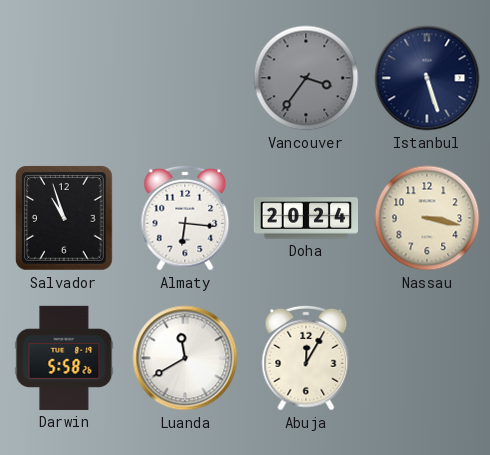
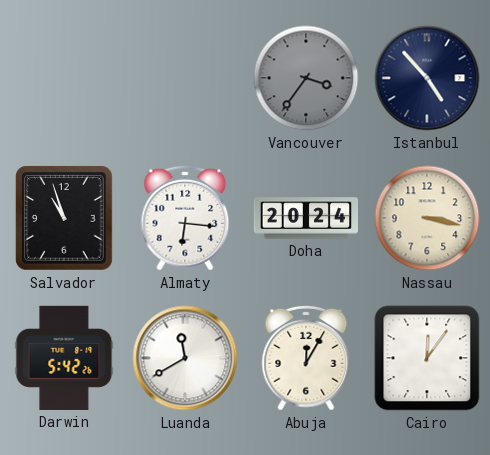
Istanbul: 5:27 -> 4:53 (427, 78)
Darwin: 5:58 -> 5:42 (64, 358)
Cairo: none -> 12:06 (427, 358)
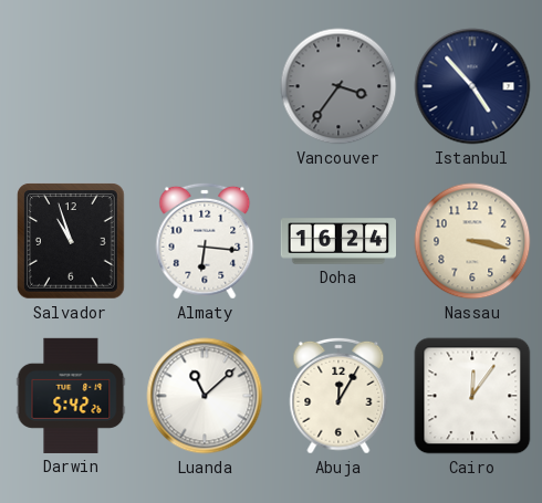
Doha: 20:24 -> 16:24 (337, 241)
Luanda: 11:40 -> 11:08 (205, 396)
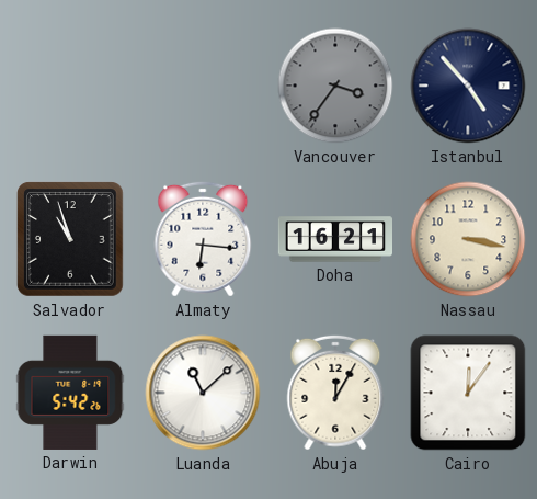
Doha: 16:24 -> 16:21 (334, 239)
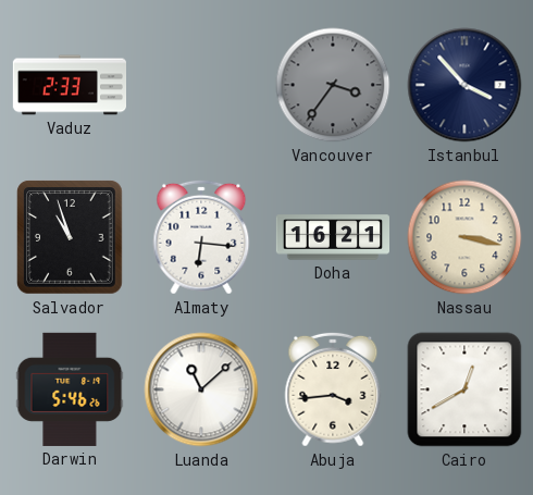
Vaduz: none -> 2:33 (69, 85)
Istanbul: 4:53 -> 3:53 (464, 85)
Darwin: 5:42 -> 5:46 (70, 389)
Abuja: 12:05 -> 3:44 (333, 389)
Cairo: 12:06 -> 12:40 (464, 389)
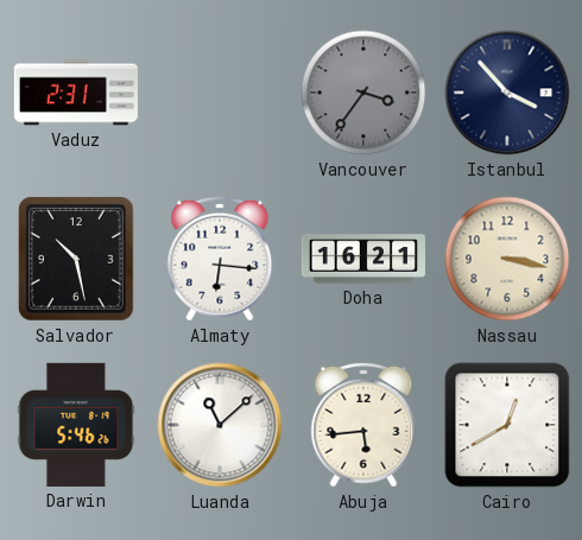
Vaduz: 2:33 -> 2:31 (75, 93)
Salvador: 10:57 -> 10:28 (76, 259)
Abuja: 3:44 -> 5:44 (363, 425)
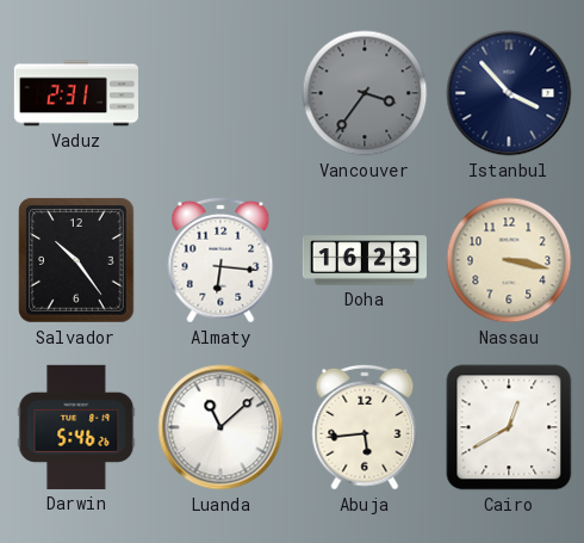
Salvador: 10:28 -> 10:24 (76, 260)
Doha: 16:21 -> 16:23 (364, 260)
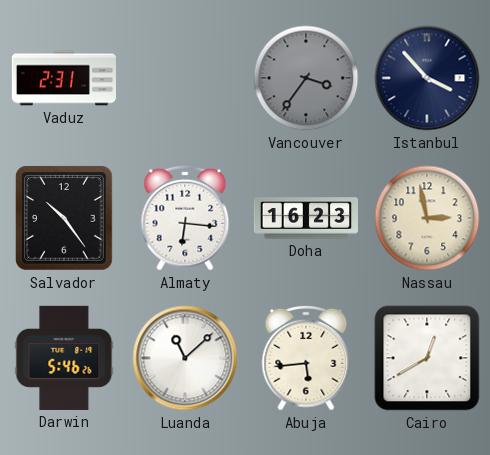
Nassau: 3:17 -> 2:58 (427, 218)
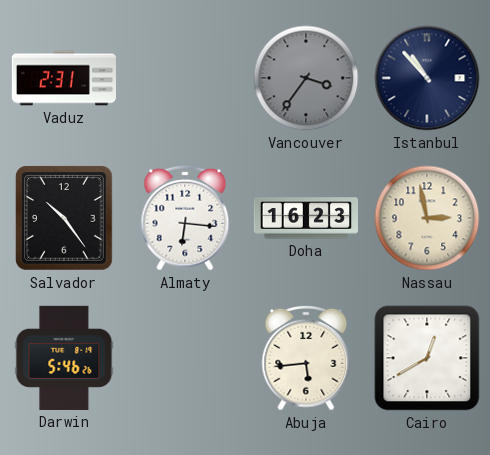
Istanbul: 3:53 -> 10:53 (427, 78)
Luanda: 11:08 -> none (185, 358)
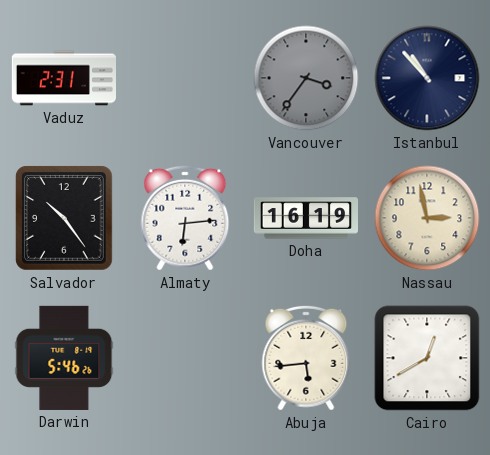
Almaty: 6:16 -> 6:14 (185, 218)
Doha: 16:23 -> 16:19 (305, 218)
